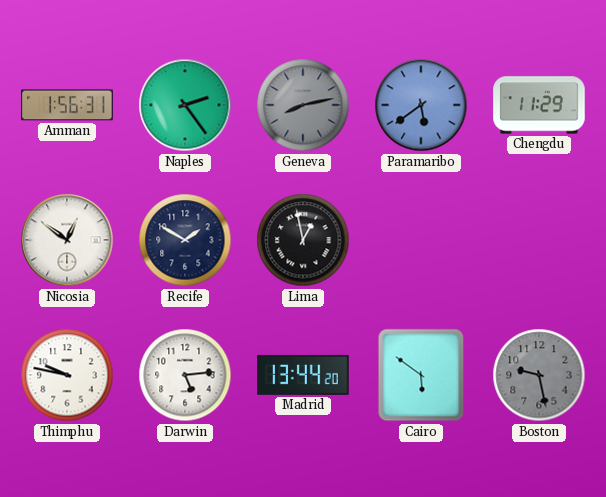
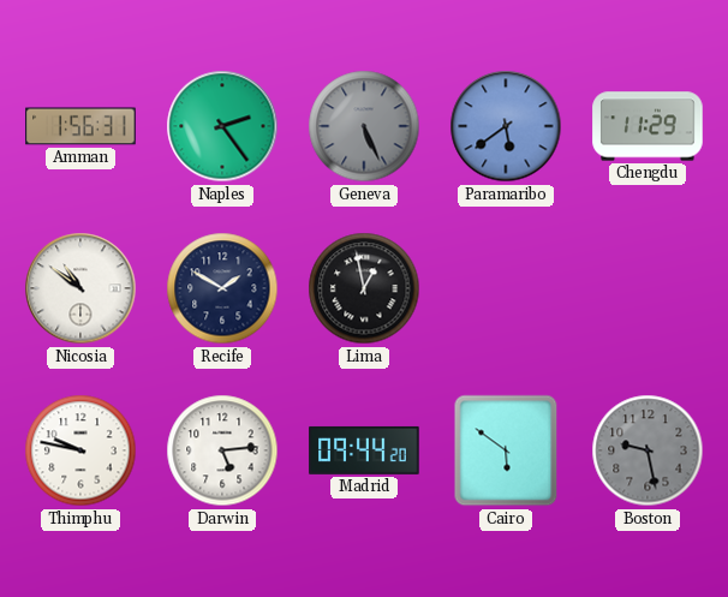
Geneva: 8:13 -> 5:26 (364, 126)
Nicosia: 12:51 -> 10:51 (80, 288)
Madrid: 13:44 -> 09:44 (364, 450)
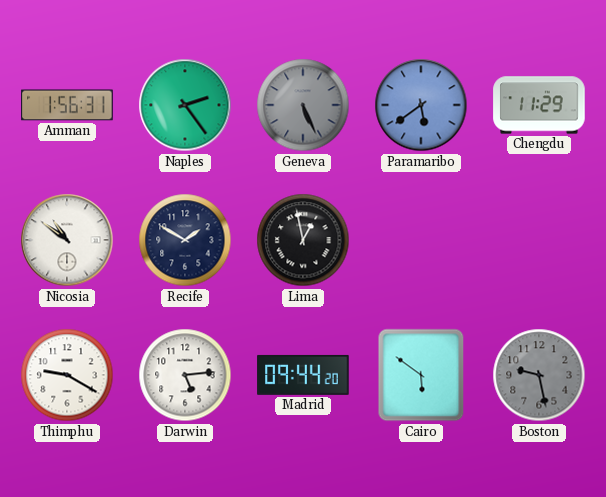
Thimphu: 9:47 -> 9:20 (67, 375)
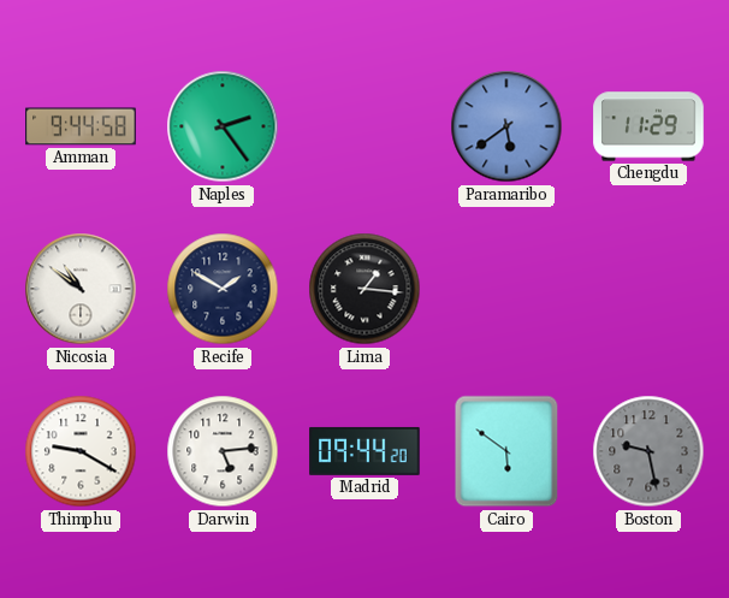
Amman: 1:56 -> 9:44 (81, 126)
Geneva: 5:26 -> none (303, 105)
Lima: 12:58 -> 1:16 (364, 289)
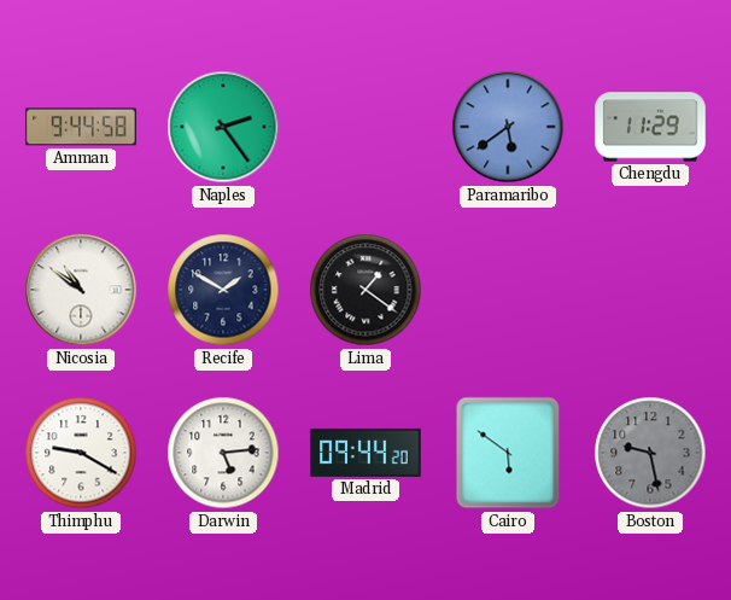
Lima: 1:16 -> 1:21 (366, 290)
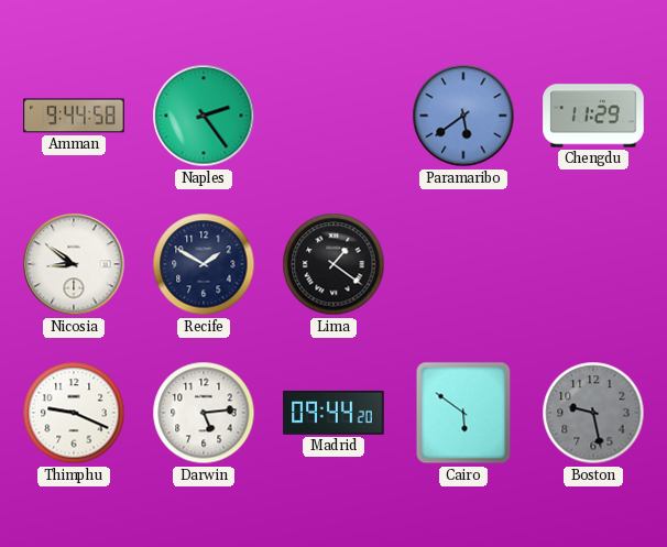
Nicosia: 10:51 -> 8:51 (74, 264)
Thimphu: 9:20 -> 9:19 (74, 413)
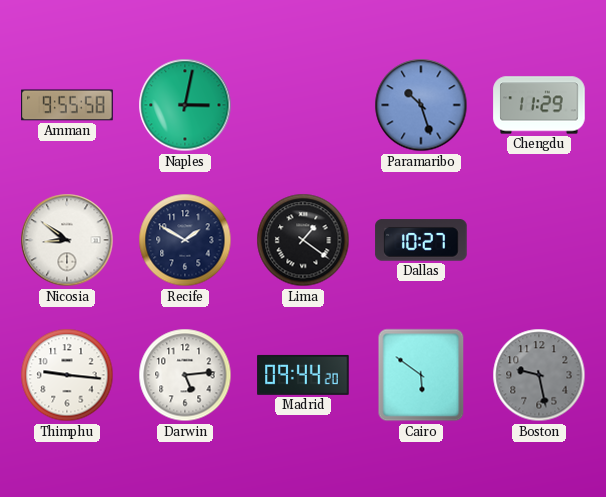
Amman: 9:44 -> 9:55 (67, 105)
Naples: 2:24 -> 3:02 (185, 105)
Paramaribo: 5:39 -> 10:27 (421, 105)
Dallas: none -> 10:27 (421, 240)
Thimphu: 9:19 -> 9:16 (67, 375)
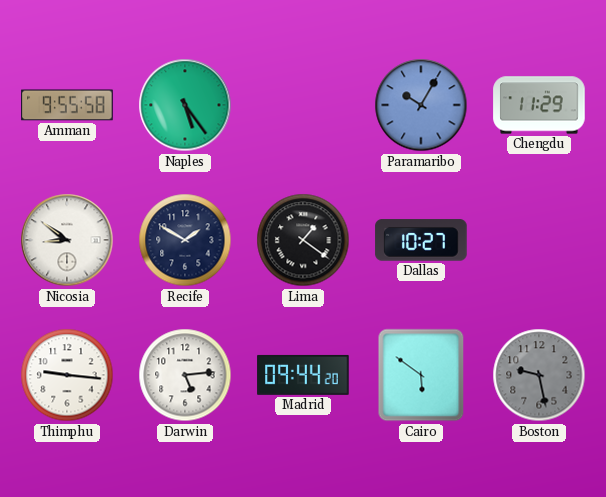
Naples: 3:02 -> 5:24 (185, 105)
Paramaribo: 10:27 -> 10:05 (421, 105)
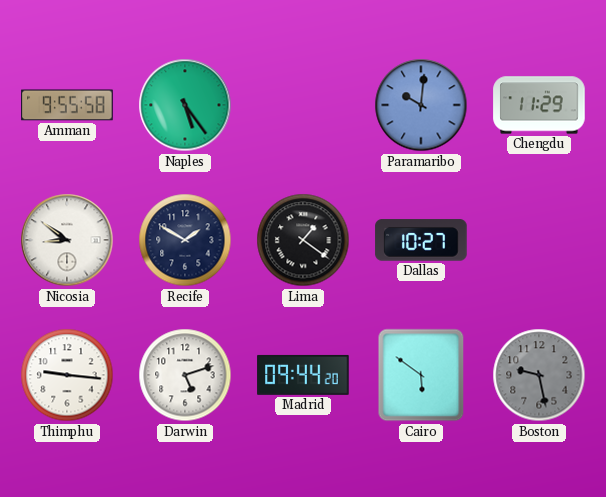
Paramaribo: 10:05 -> 10:01 (421, 105)
Darwin: 5:14 -> 5:12 (185, 375)
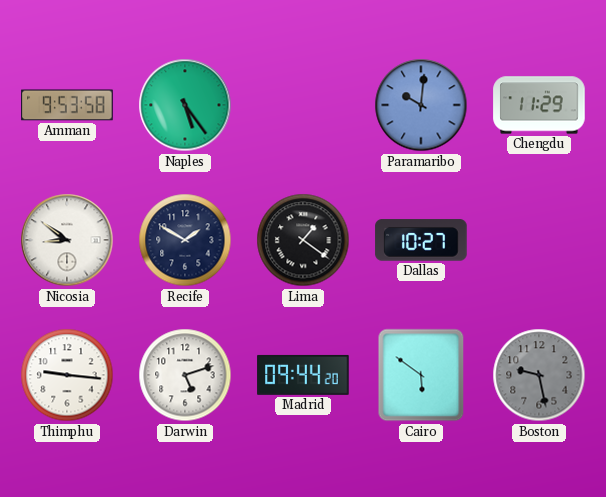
Amman: 9:55 -> 9:53 (67, 105)
